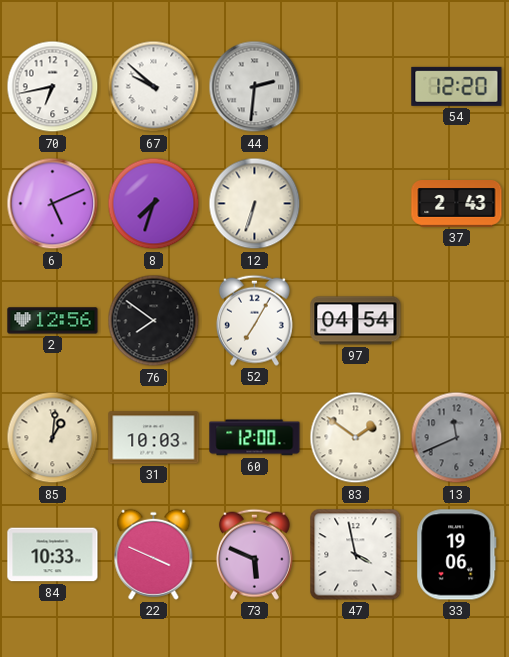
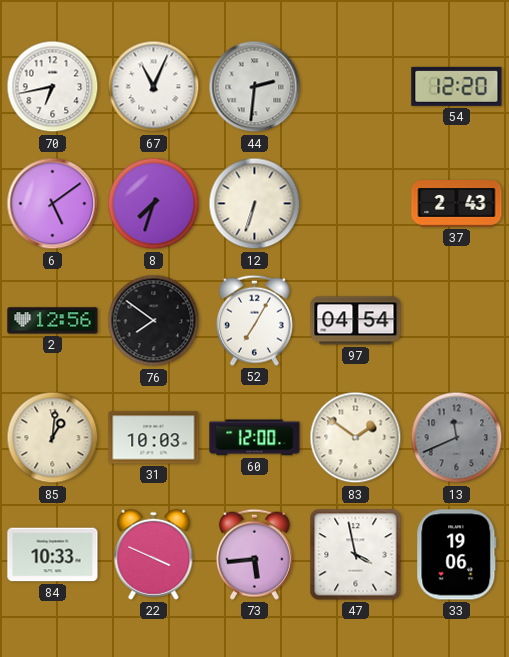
67: 9:52 -> 11:04 (154, 87)
6: 5:11 -> 5:09 (53, 204)
73: 5:49 -> 5:44 (254, 554)
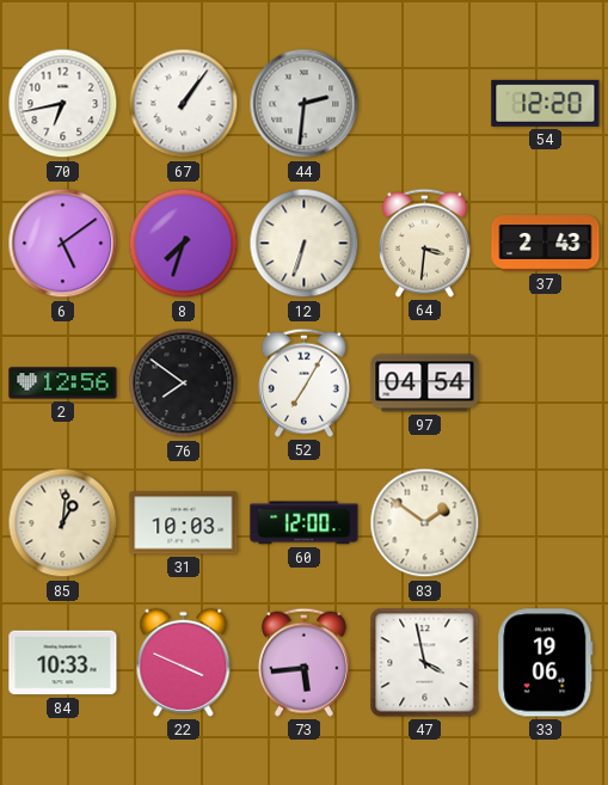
67: 11:04 -> 1:06 (184, 104)
64: none -> 3:31 (424, 243)
13: 11:41 -> none (457, 438)
